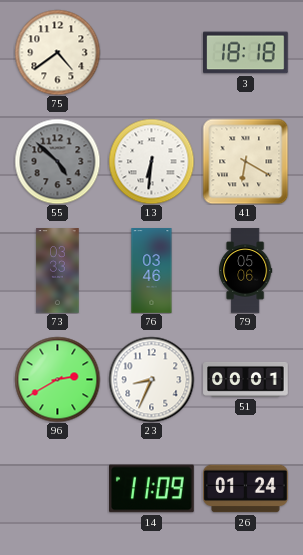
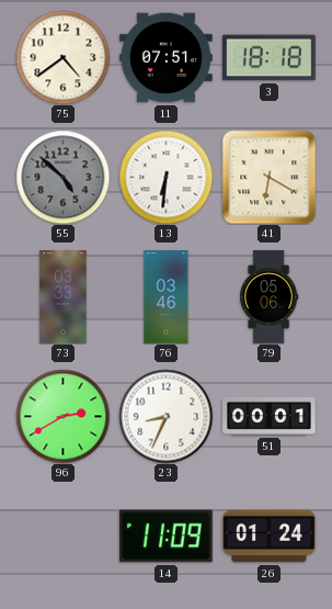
11: none -> 07:51 (167, 58)
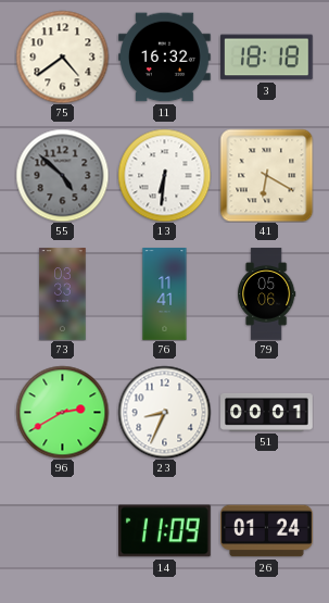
11: 07:51 -> 16:32 (165, 58)
76: 03:46 -> 11:41 (165, 294)
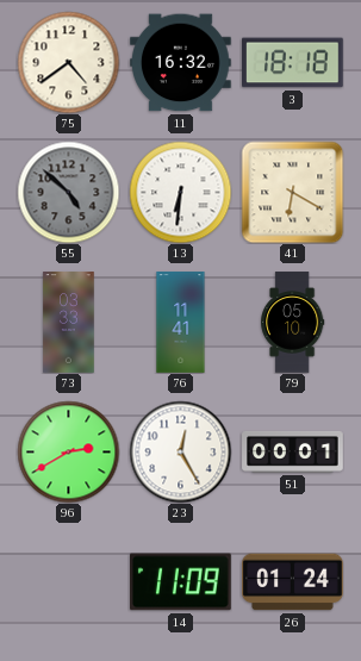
79: 05:06 -> 05:10 (293, 323)
23: 8:34 -> 12:25 (180, 451)
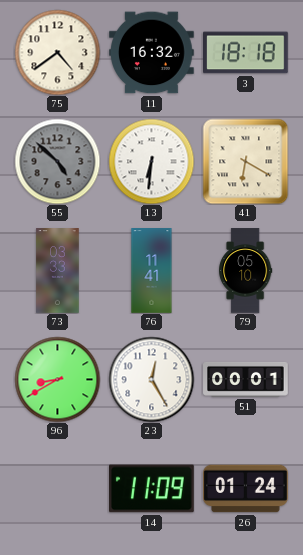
96: 2:40 -> 8:40 (57, 379)
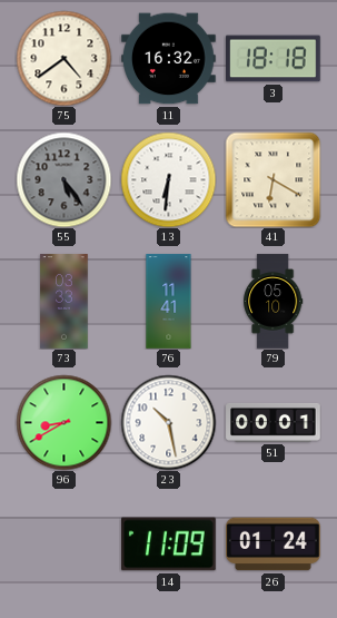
55: 4:52 -> 5:24 (63, 179)
23: 12:25 -> 10:28 (168, 422)
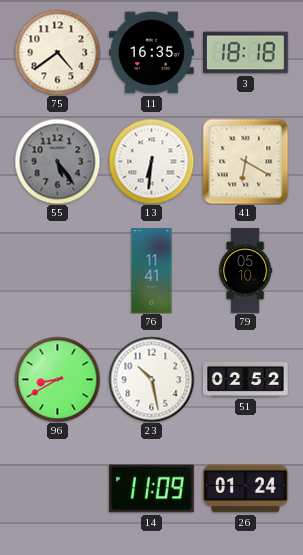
11: 16:32 -> 16:35 (152, 53)
73: 03:33 -> none (65, 302)
51: 00:01 -> 02:52 (246, 380)
